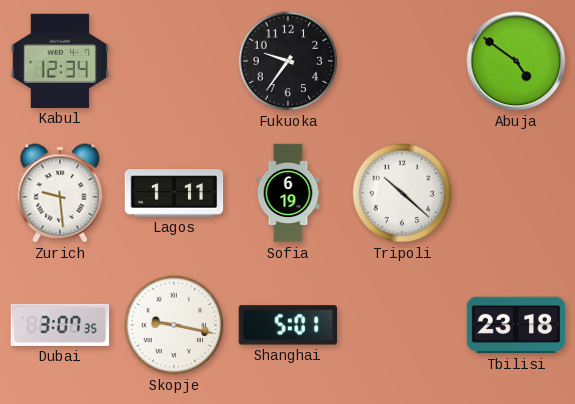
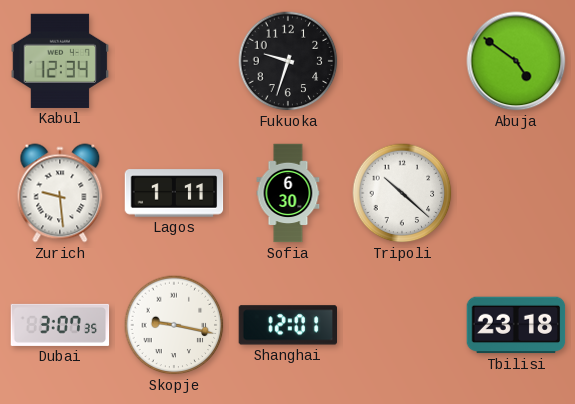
Fukuoka: 9:36 -> 9:33 (288, 61)
Sofia: 6:19 -> 6:30 (288, 193)
Shanghai: 5:01 -> 12:01 (288, 325)
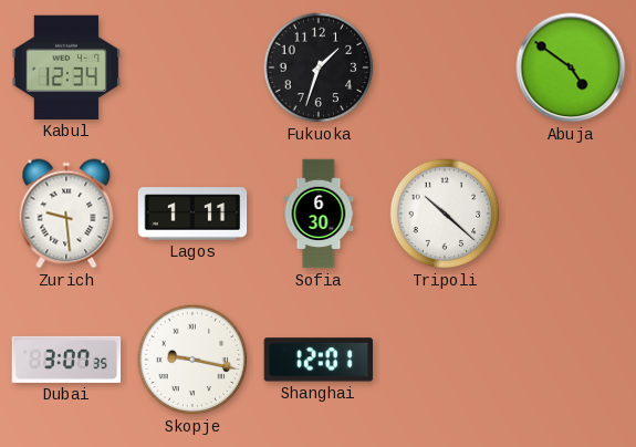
Fukuoka: 9:33 -> 1:33 (319, 67)
Tbilisi: 23:18 -> none (516, 325)
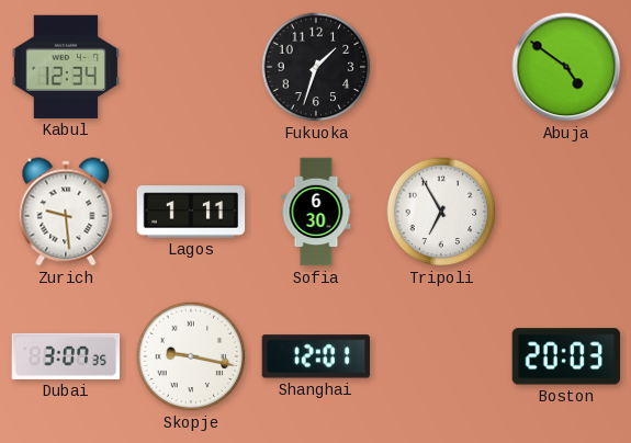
Tripoli: 10:22 -> 6:55 (441, 212)
Boston: none -> 20:03 (565, 356)
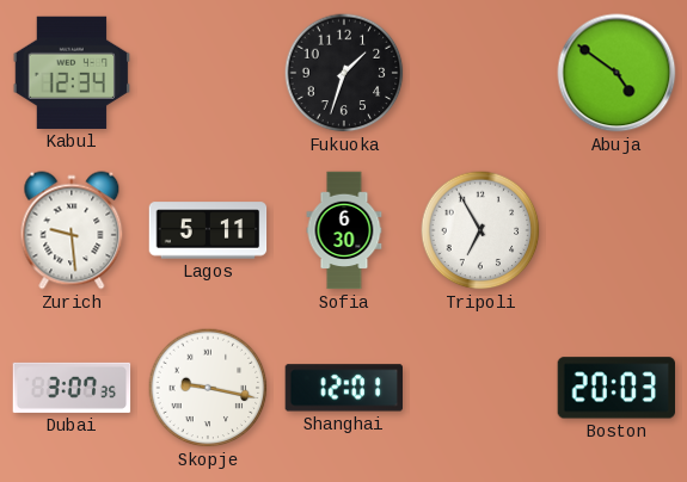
Lagos: 1:11 -> 5:11 (208, 230)
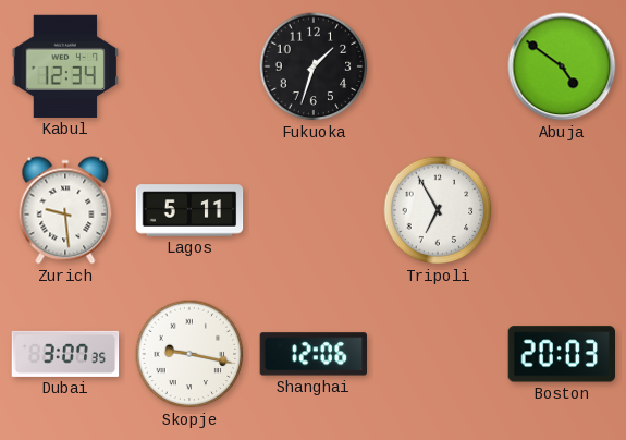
Sofia: 6:30 -> none (344, 230)
Shanghai: 12:01 -> 12:06 (314, 354)
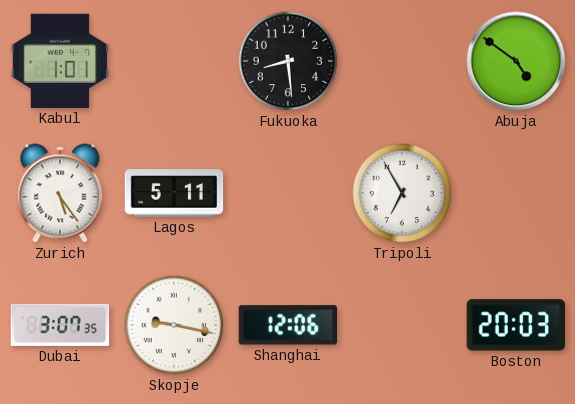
Kabul: 12:34 -> 1:01 (60, 61)
Fukuoka: 1:33 -> 8:29 (288, 61)
Zurich: 9:29 -> 5:24 (60, 193)
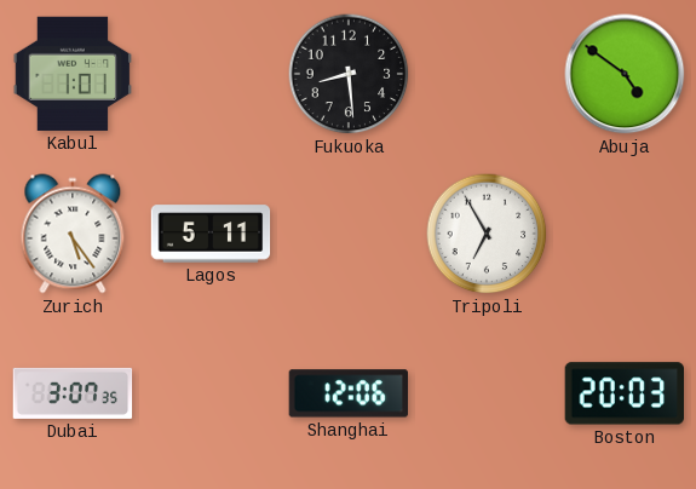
Skopje: 9:17 -> none (174, 325)
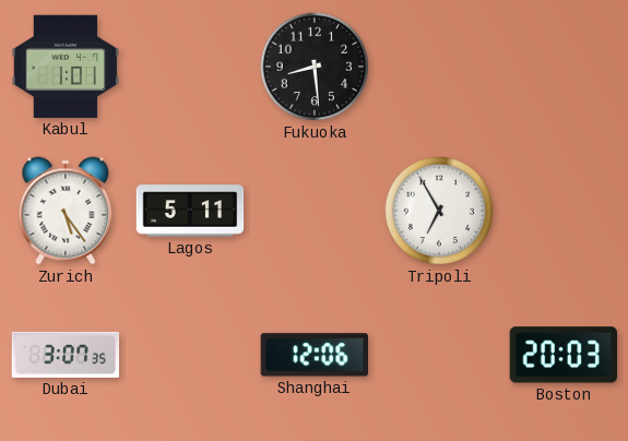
Abuja: 4:51 -> none (625, 74)
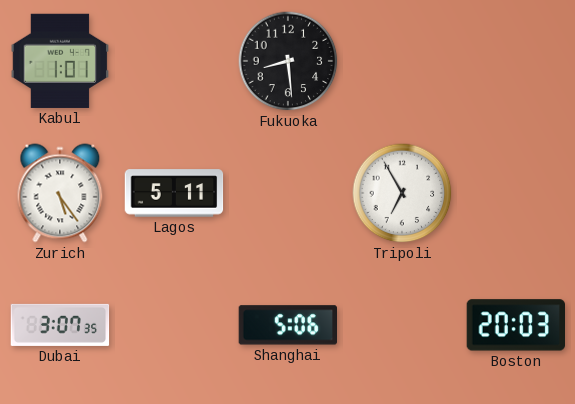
Shanghai: 12:06 -> 5:06 (288, 325)
